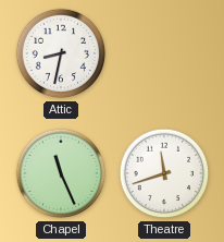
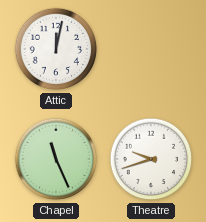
Attic: 8:32 -> 12:02 (56, 49)
Theatre: 11:42 -> 9:42 (151, 159)
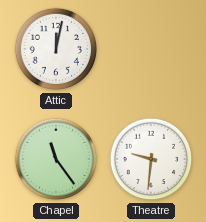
Chapel: 11:26 -> 11:24 (56, 159)
Theatre: 9:42 -> 9:31 (151, 159)
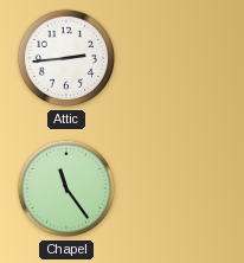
Attic: 12:02 -> 2:44 (66, 58)
Theatre: 9:31 -> none (151, 159)
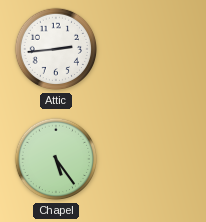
Chapel: 11:24 -> 5:24 (56, 159)
